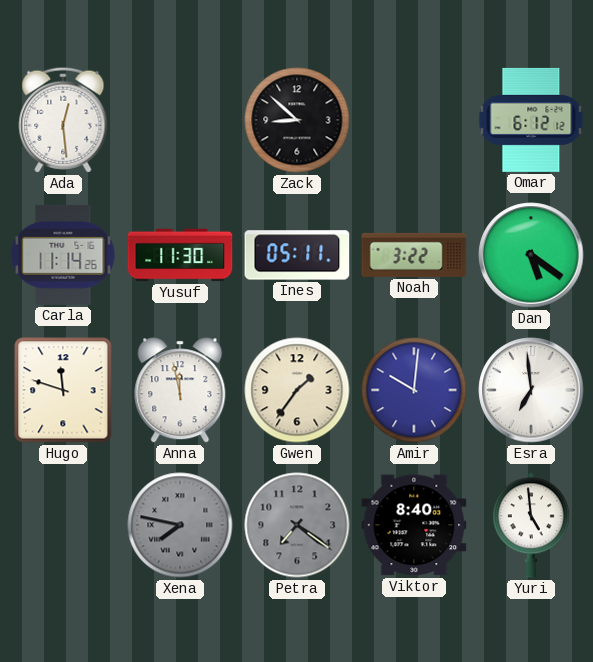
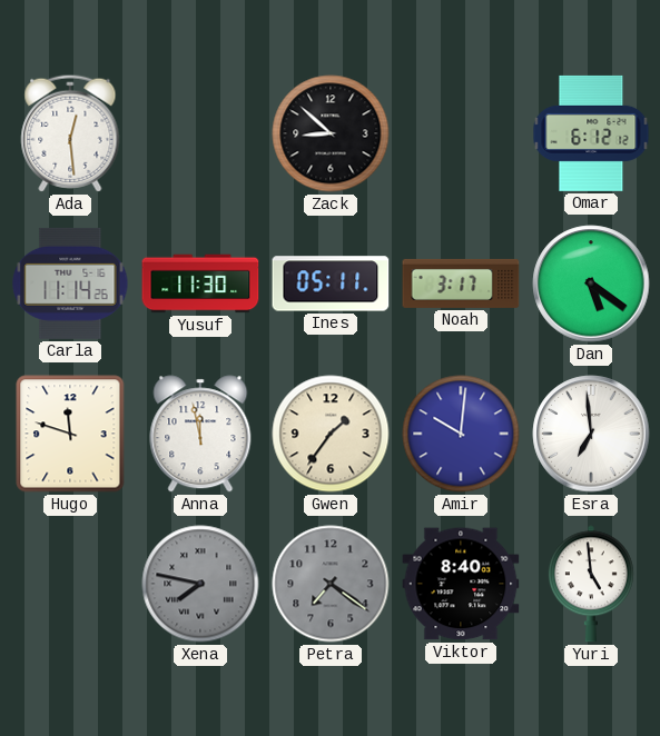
Noah: 3:22 -> 3:17 (461, 284)
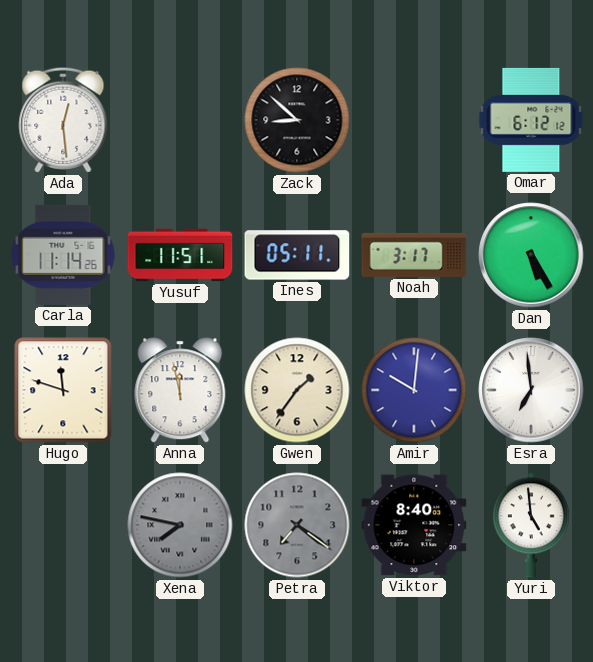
Yusuf: 11:30 -> 11:51 (180, 255)
Dan: 5:21 -> 5:25 (531, 255)
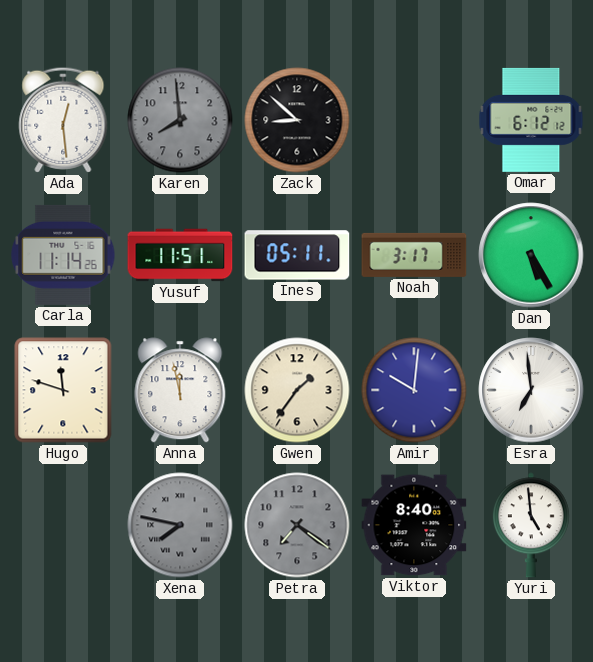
Karen: none -> 7:59 (180, 120)
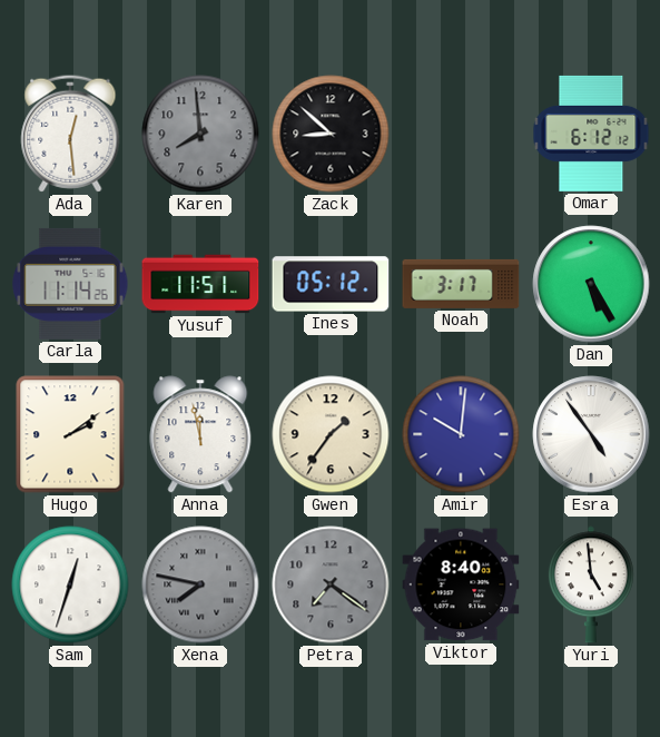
Ines: 05:11 -> 05:12 (331, 284)
Hugo: 11:48 -> 2:09 (70, 434)
Esra: 6:59 -> 4:54 (591, 434)
Sam: none -> 12:33 (70, 584)
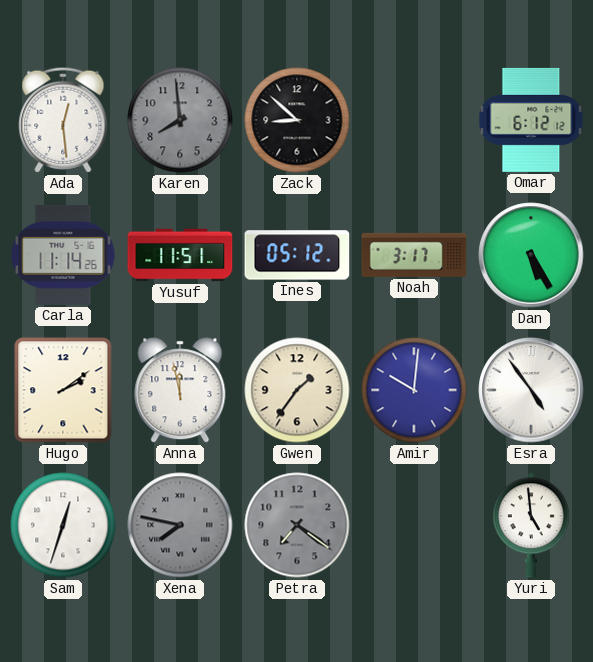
Viktor: 8:40 -> none (461, 584)
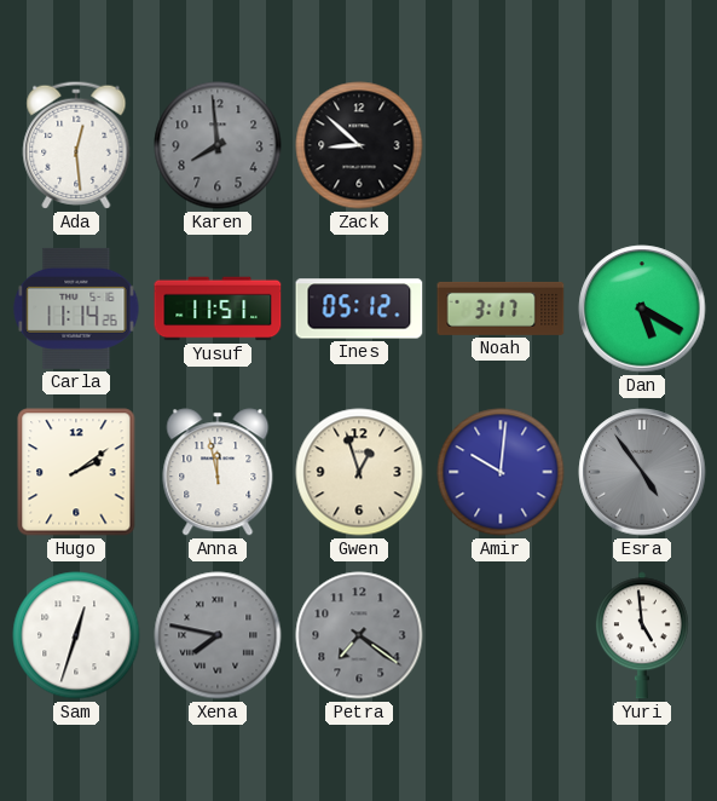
Omar: 6:12 -> none (531, 120)
Dan: 5:25 -> 5:20 (642, 309)
Gwen: 1:36 -> 12:57 (359, 472)
Esra dial: white -> grey (642, 472)
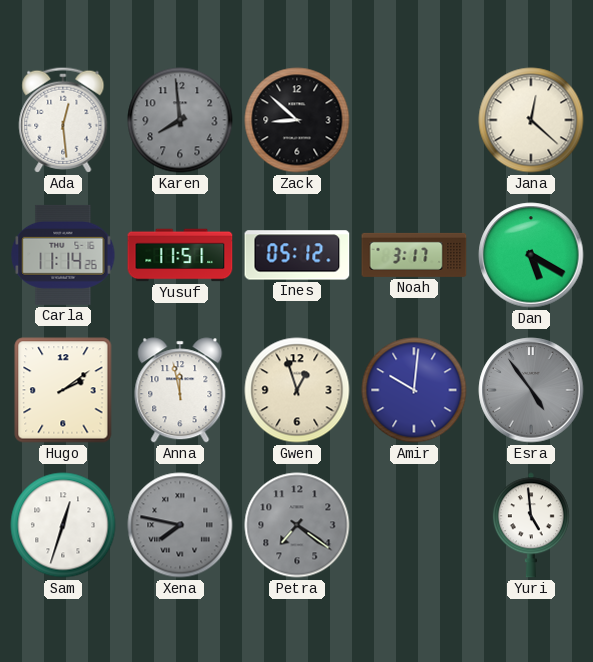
Jana: none -> 12:22 (531, 120)
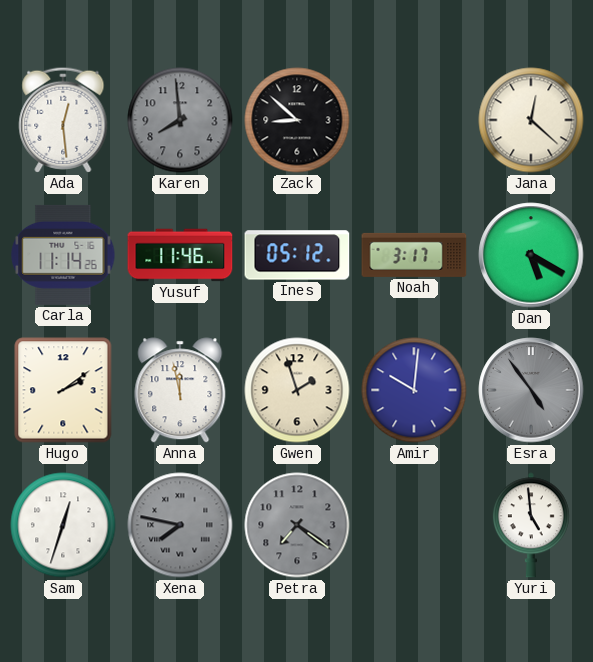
Yusuf: 11:51 -> 11:46 (180, 255)
Gwen: 12:57 -> 1:57 (297, 390)
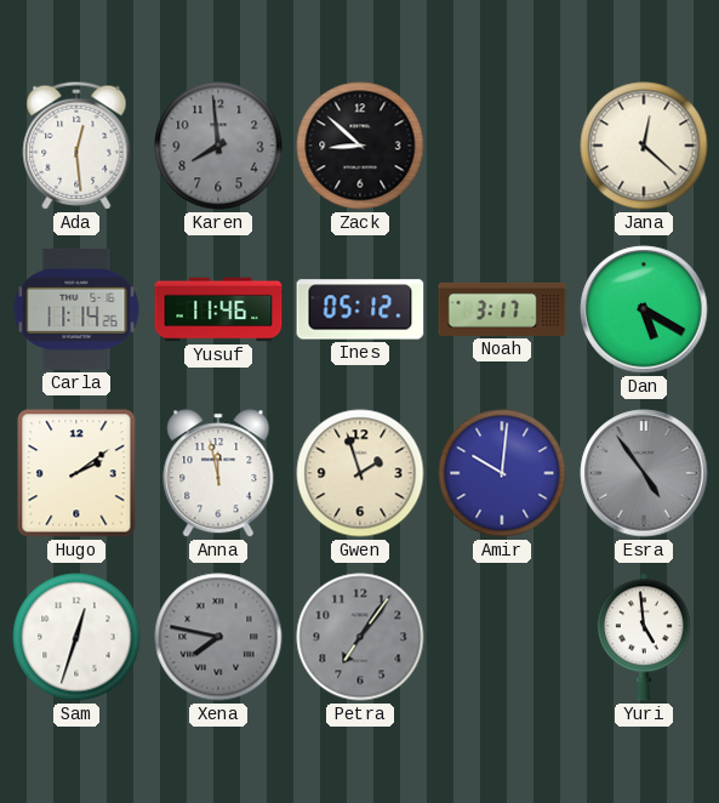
Petra: 7:21 -> 7:06 (360, 637)
